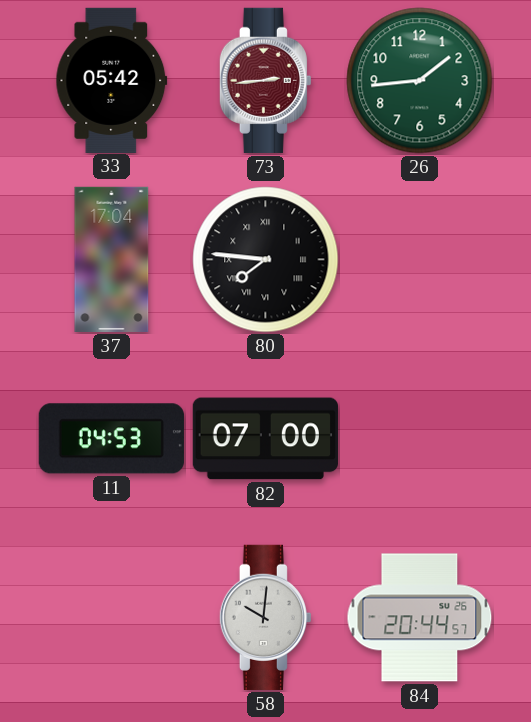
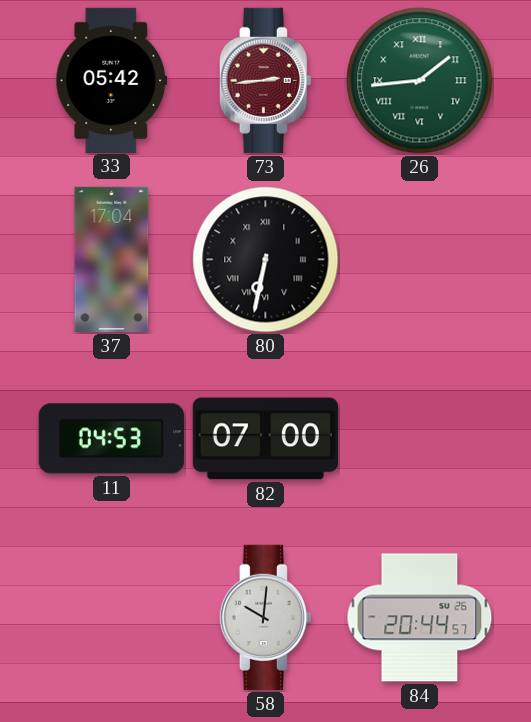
26 numerals: Arabic -> Roman (420, 81)
80: 7:46 -> 6:32 (266, 260)
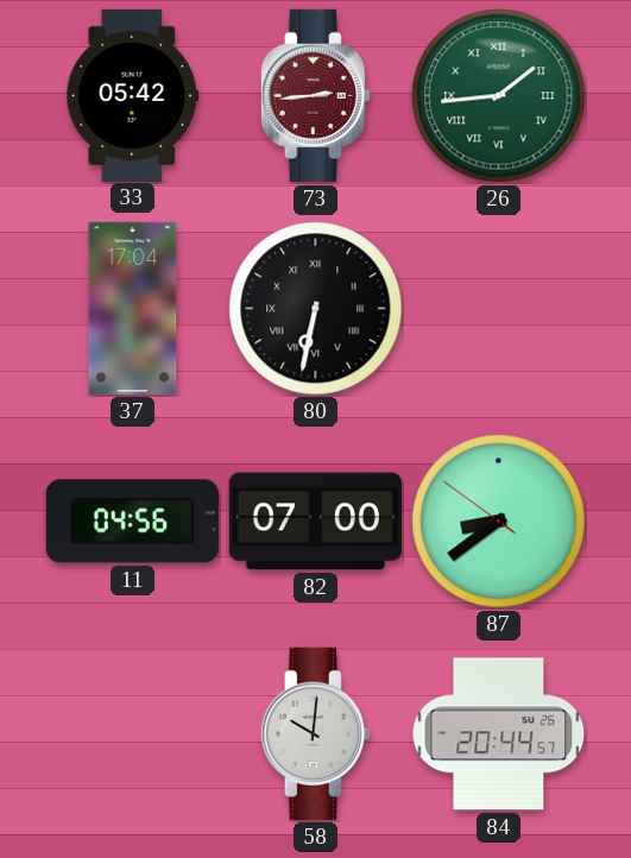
11: 04:53 -> 04:56 (132, 522)
87: none -> 8:38 (499, 522)
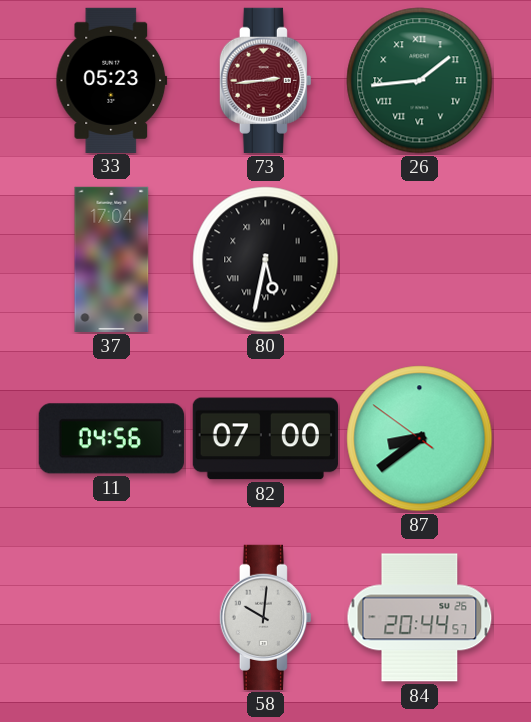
33: 05:42 -> 05:23 (112, 80)
80: 6:32 -> 5:32 (266, 260)
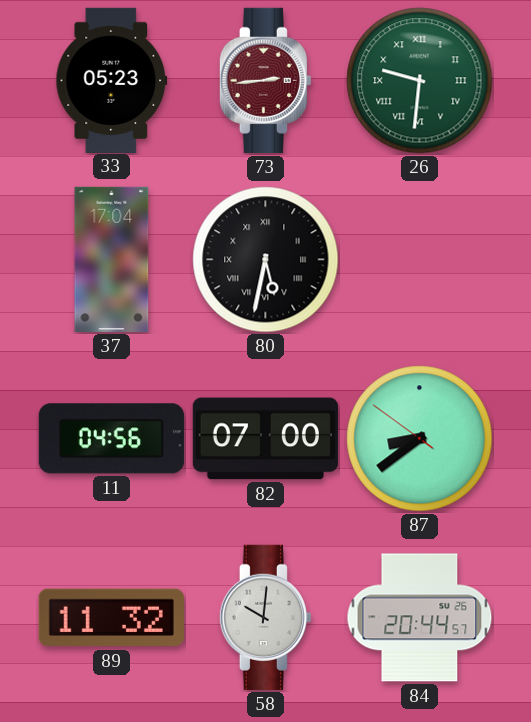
26: 1:44 -> 9:31 (420, 81)
89: none -> 11:32 (111, 618)
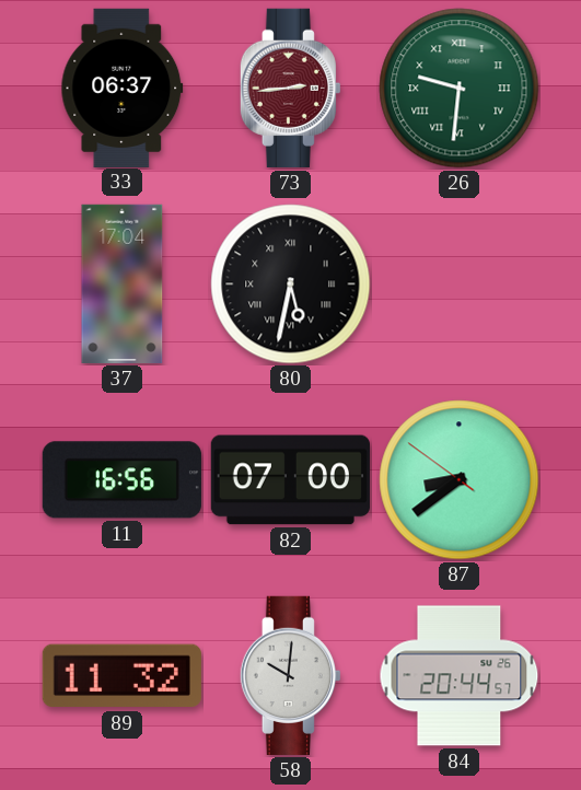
33: 05:23 -> 06:37 (123, 88)
11: 04:56 -> 16:56 (121, 480)
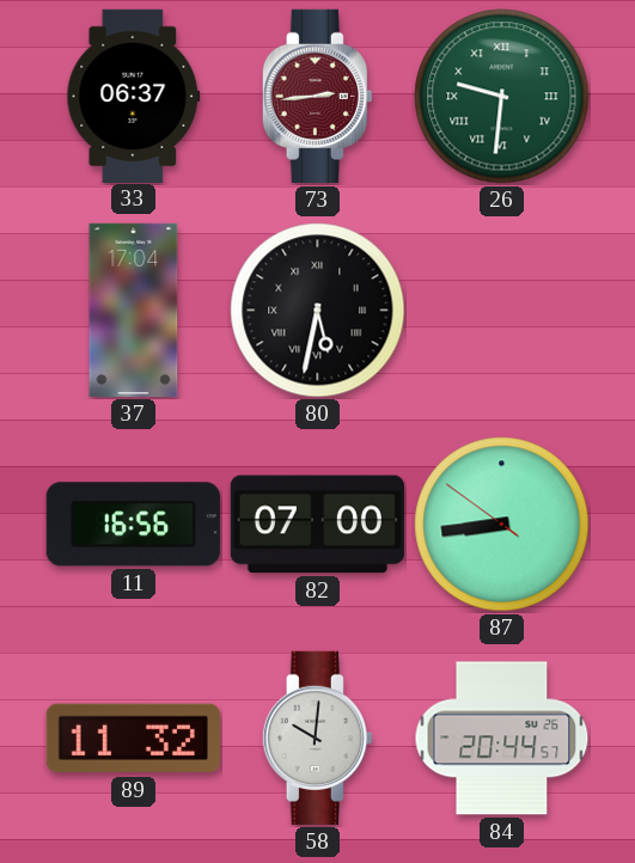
87: 8:38 -> 8:43 (502, 525)
